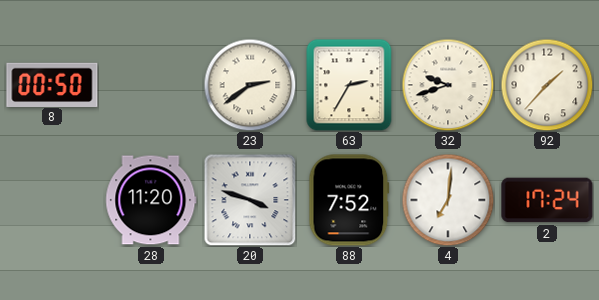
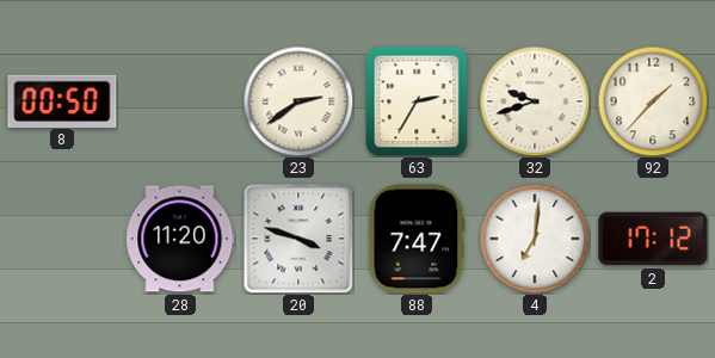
88: 7:52 -> 7:47 (417, 239)
2: 17:24 -> 17:12 (653, 239)
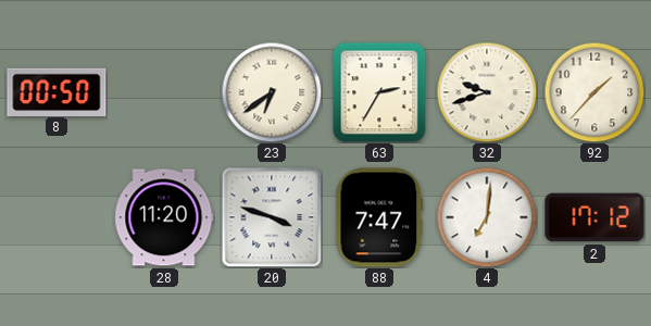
23: 2:39 -> 6:39 (272, 92)
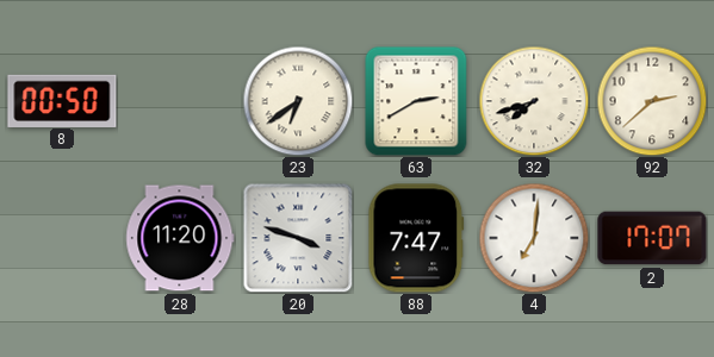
63: 2:35 -> 2:40 (416, 101)
32: 9:42 -> 7:42 (534, 101)
92: 1:37 -> 2:38 (652, 101)
2: 17:12 -> 17:07 (652, 238)
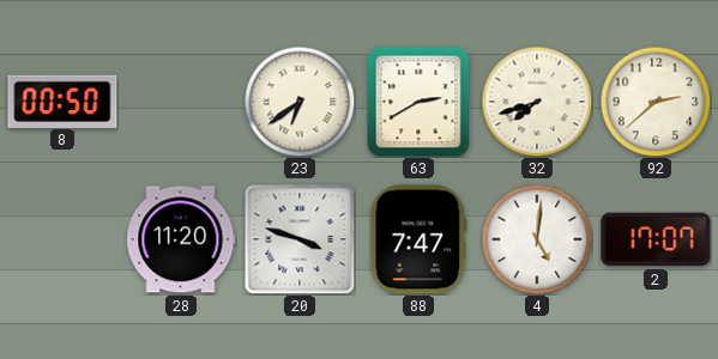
4: 7:01 -> 5:01 (537, 239)
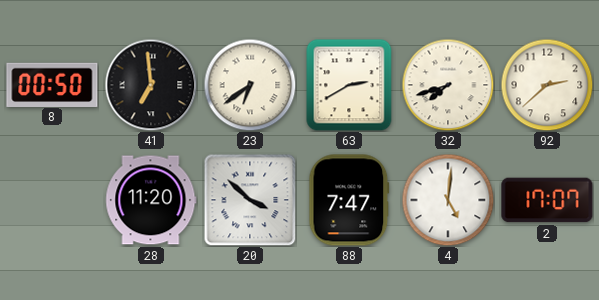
41: none -> 6:59 (151, 85)
20: 3:48 -> 3:52 (250, 200)
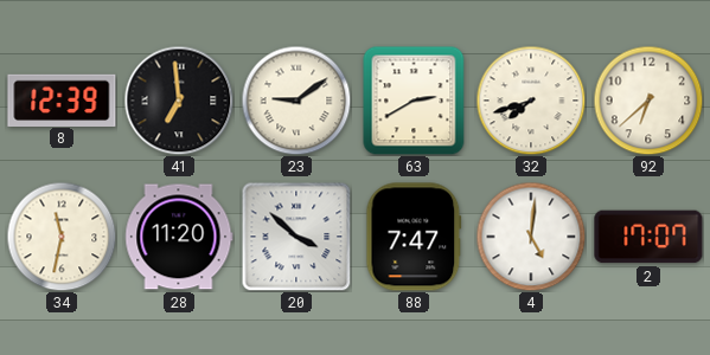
8: 00:50 -> 12:39 (62, 99)
23: 6:39 -> 9:09 (296, 101)
92: 2:38 -> 6:38 (648, 101)
34: none -> 11:32 (62, 237)
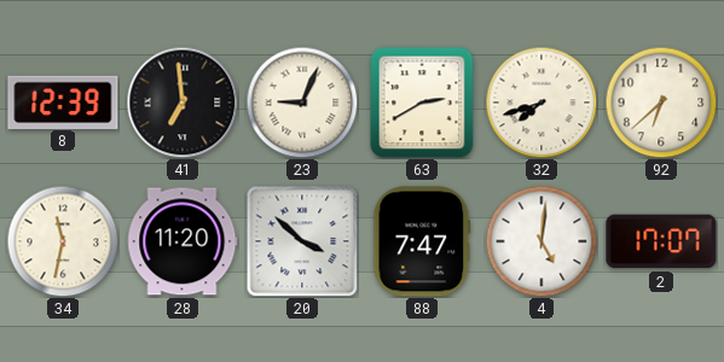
23: 9:09 -> 9:04 (302, 103)
